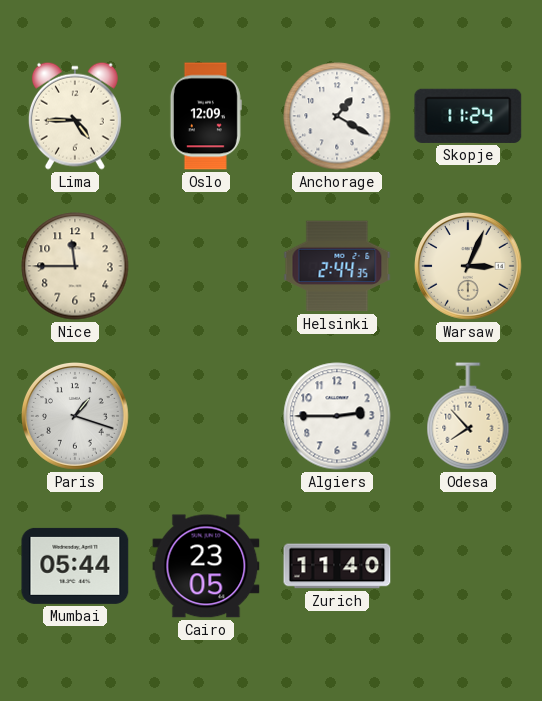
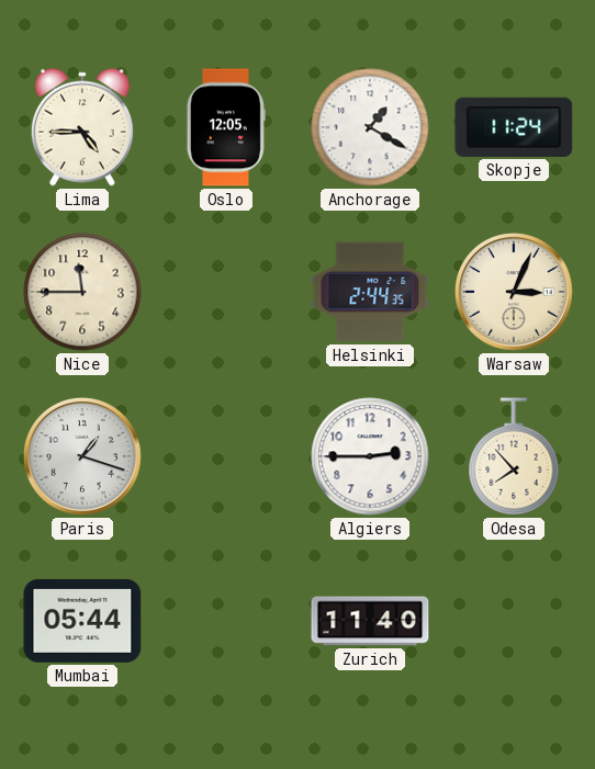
Oslo: 12:09 -> 12:05 (226, 127)
Cairo: 23:05 -> none (206, 566)
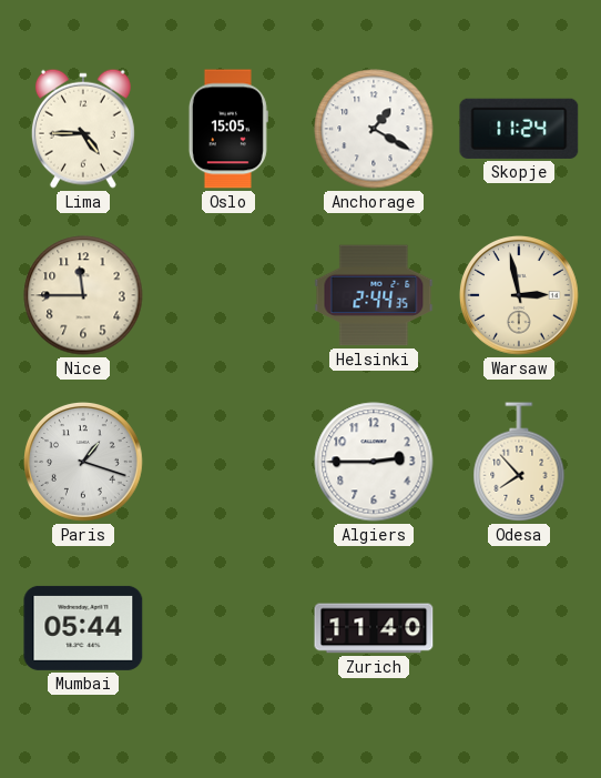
Oslo: 12:05 -> 15:05 (228, 129)
Warsaw: 3:04 -> 2:58 (520, 296)
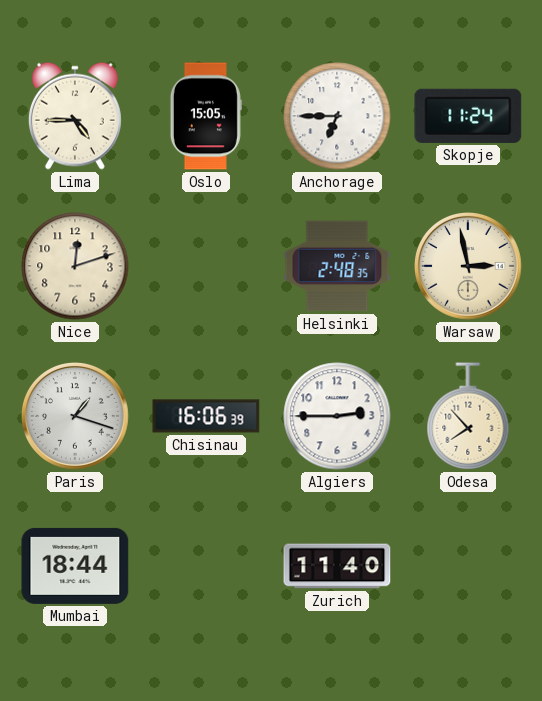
Anchorage: 1:20 -> 6:45 (337, 116)
Nice: 11:45 -> 12:12 (75, 266)
Helsinki: 2:44 -> 2:48 (337, 266)
Chisinau: none -> 16:06 (206, 416)
Mumbai: 05:44 -> 18:44 (75, 566)
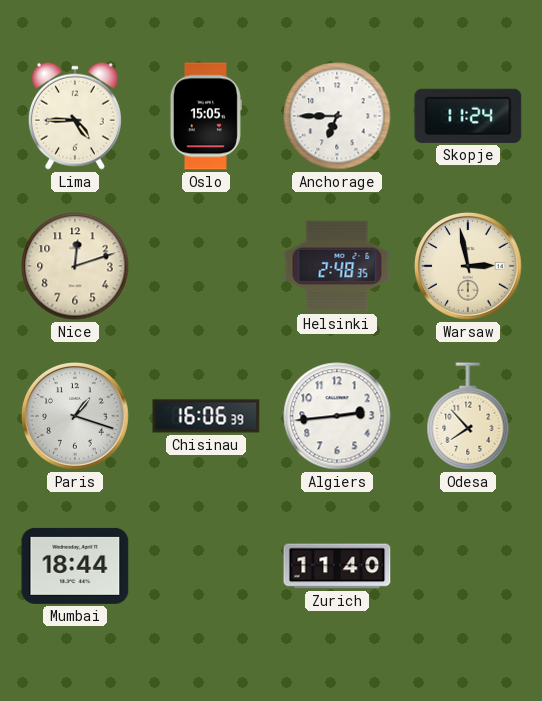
Algiers: 2:45 -> 2:44 (337, 416)
